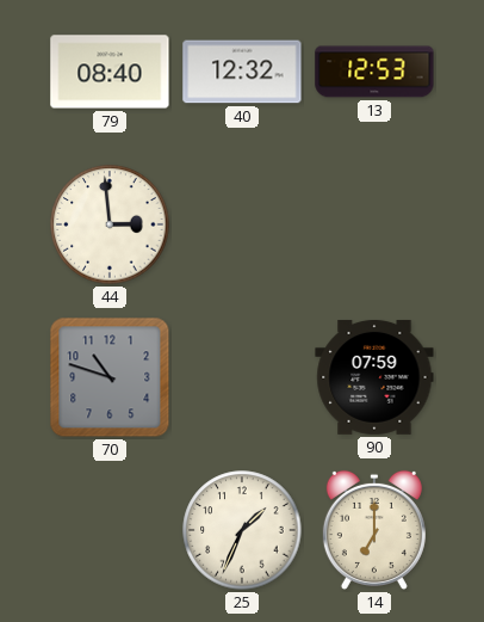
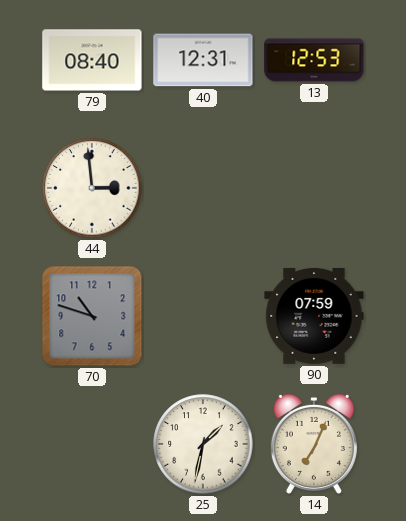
40: 12:32 -> 12:31 (203, 60)
25: 1:34 -> 1:32 (203, 444)
14: 7:00 -> 7:04 (314, 444)
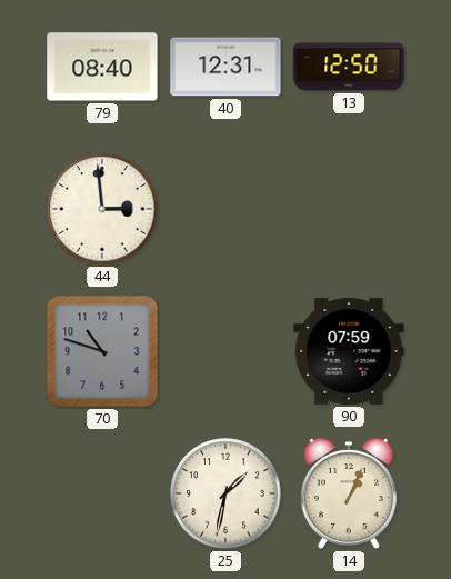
13: 12:53 -> 12:50 (349, 67)
14: 7:04 -> 1:04 (349, 493)
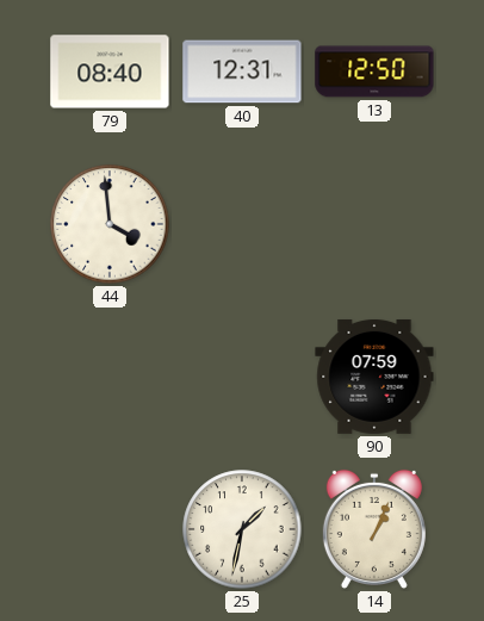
44: 2:59 -> 3:59 (110, 224)
70: 10:48 -> none (102, 351)
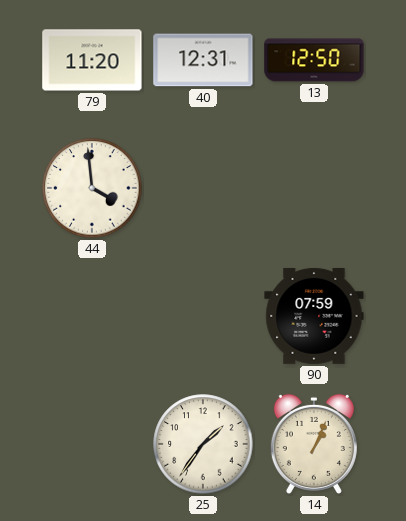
79: 08:40 -> 11:20 (92, 60)
25: 1:32 -> 1:36 (203, 444)
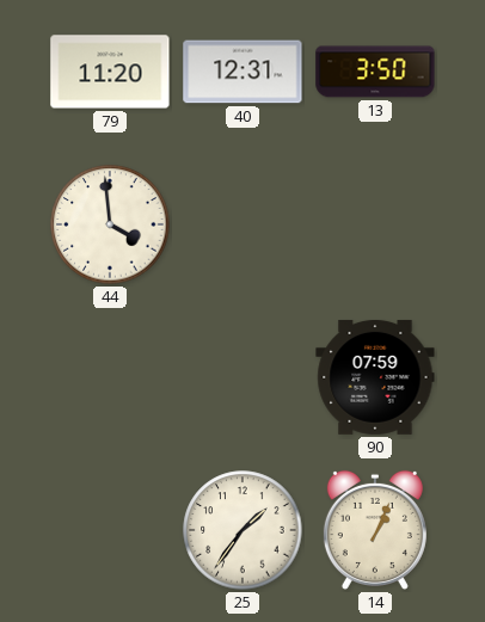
13: 12:50 -> 3:50 (375, 72)
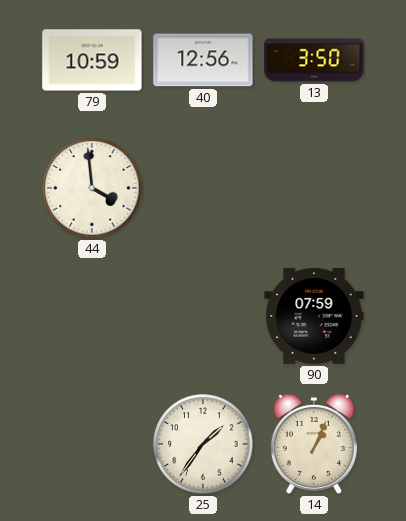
79: 11:20 -> 10:59 (92, 60)
40: 12:31 -> 12:56 (203, 60)
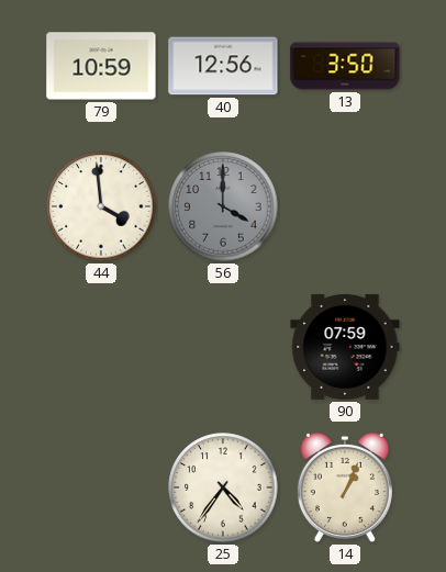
56: none -> 4:00 (223, 206)
25: 1:36 -> 4:36 (223, 487)
